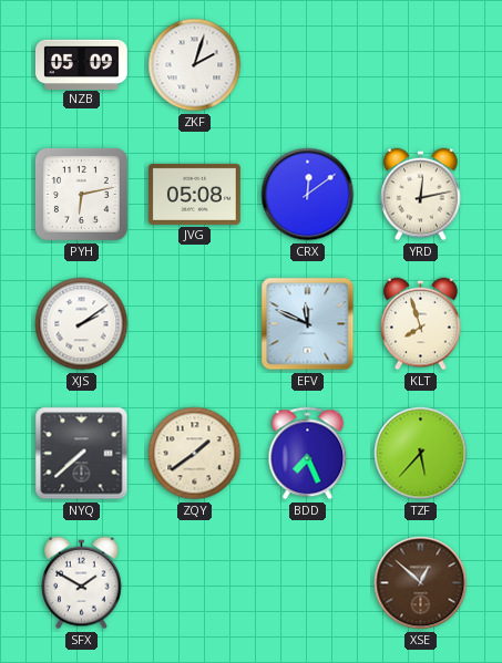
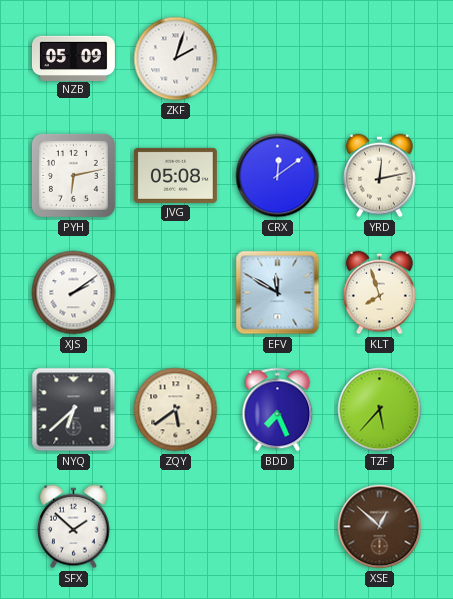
EFV: 11:49 -> 11:50 (278, 293)
NYQ: 7:38 -> 6:38 (74, 410)
ZQY: 1:39 -> 5:39 (176, 410)
SFX: 1:50 -> 1:52 (74, 527)
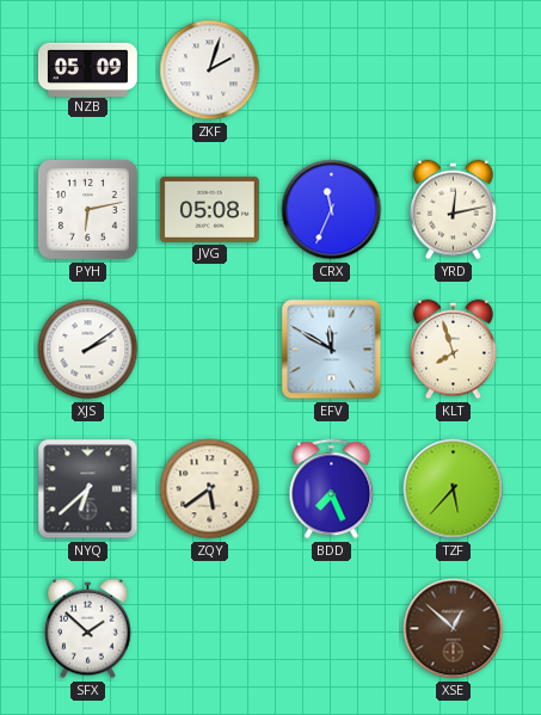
CRX: 12:09 -> 11:34 (332, 210)
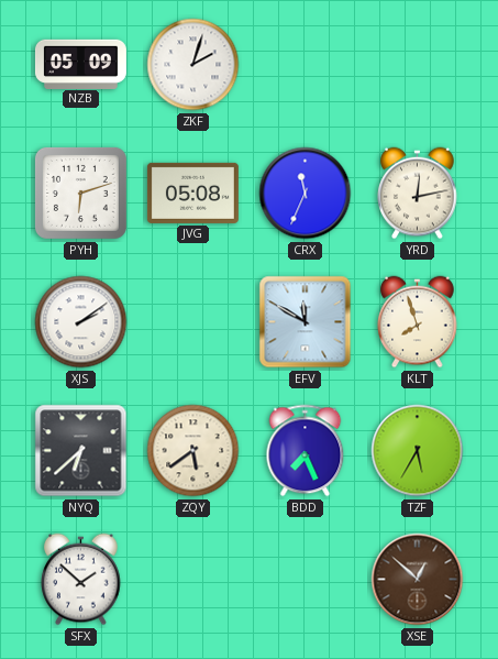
PYH: 6:13 -> 6:12 (80, 193)
TZF: 5:37 -> 5:35 (418, 451)
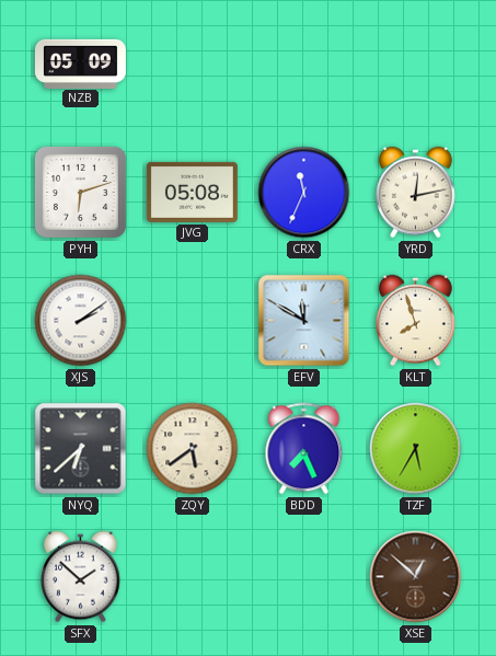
ZKF: 2:03 -> none (193, 65)
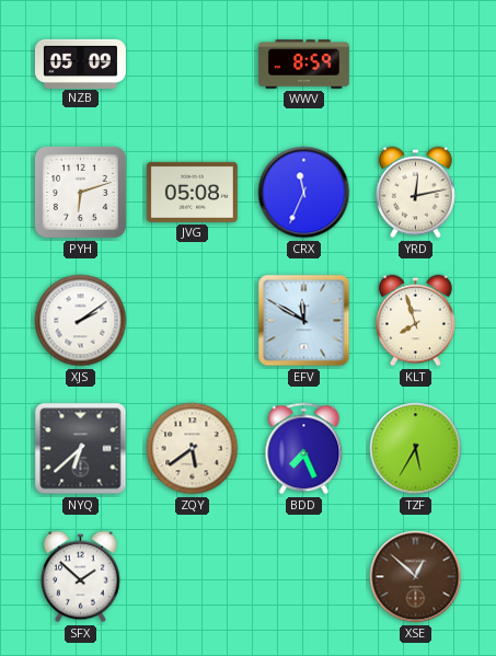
WWV: none -> 8:59 (303, 65)
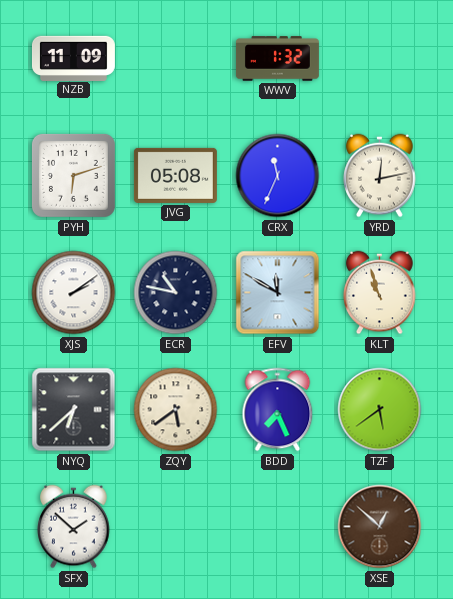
NZB: 05:09 -> 11:09 (73, 58)
WWV: 8:59 -> 1:32 (277, 59)
ECR: none -> 10:47 (176, 293)
KLT: 7:57 -> 10:57 (380, 293)
TZF: 5:35 -> 5:39 (380, 410)
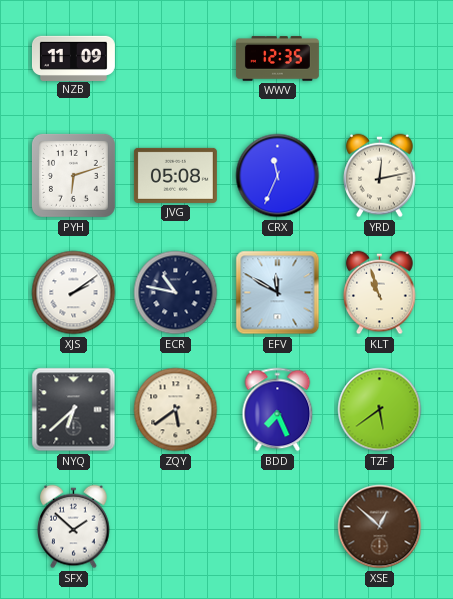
WWV: 1:32 -> 12:35 (277, 59)
